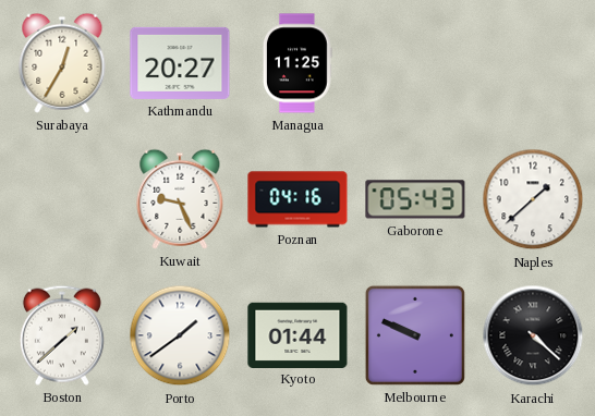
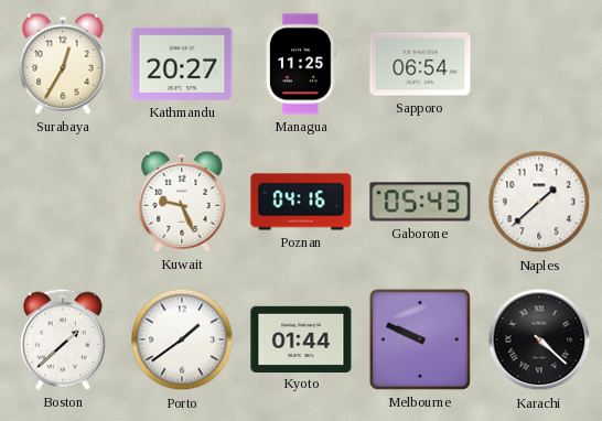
Sapporo: none -> 06:54 (420, 64)
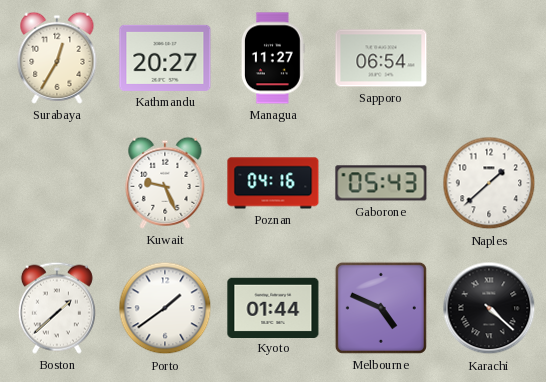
Managua: 11:25 -> 11:27 (273, 58)
Melbourne: 9:49 -> 4:49 (381, 308)
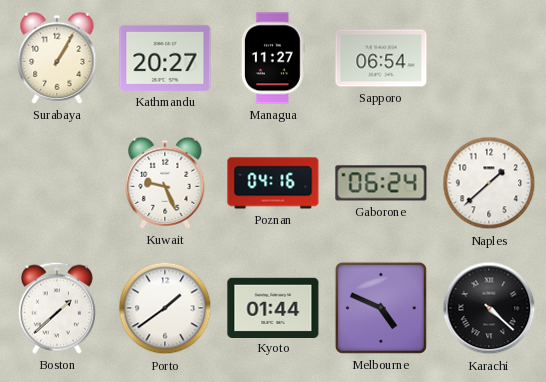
Surabaya: 12:35 -> 1:05 (57, 58)
Gaborone: 05:43 -> 06:24 (381, 183)
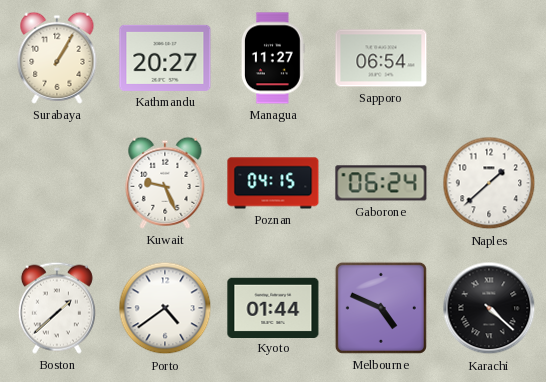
Poznan: 04:16 -> 04:15 (273, 183)
Porto: 1:39 -> 4:39 (165, 308)
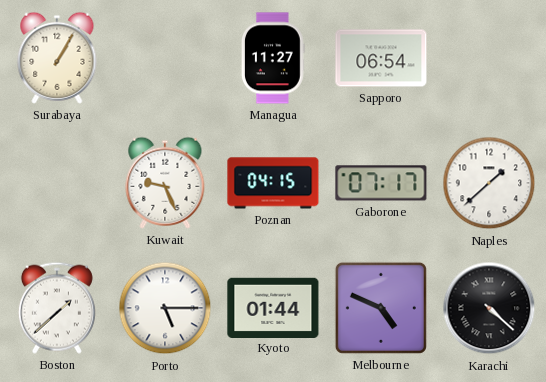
Kathmandu: 20:27 -> none (165, 58)
Gaborone: 06:24 -> 07:17 (381, 183)
Porto: 4:39 -> 5:15 (165, 308)
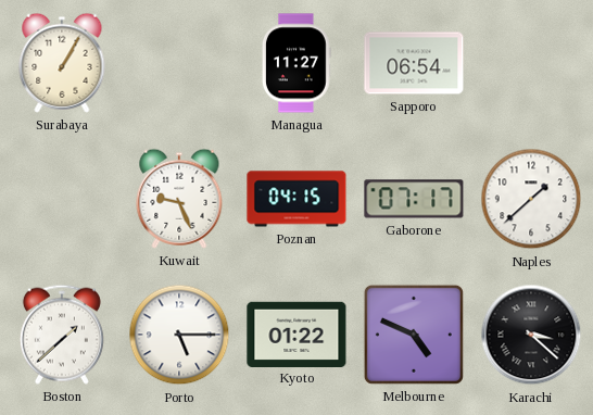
Kyoto: 01:44 -> 01:22 (296, 334)
Karachi: 4:22 -> 3:22 (531, 335)
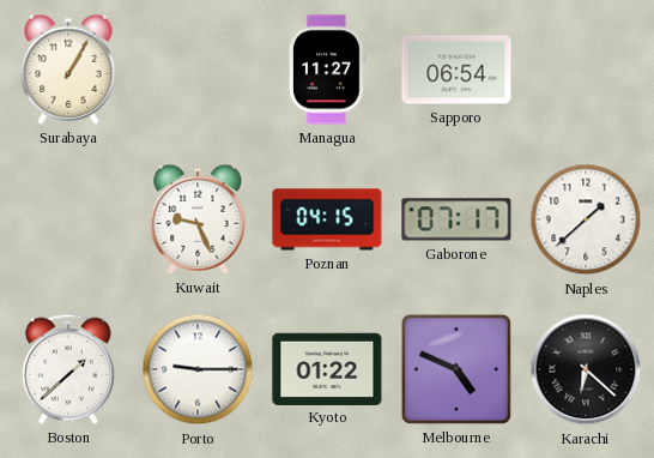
Porto: 5:15 -> 9:15 (198, 369)
Karachi: 3:22 -> 6:22 (586, 369)
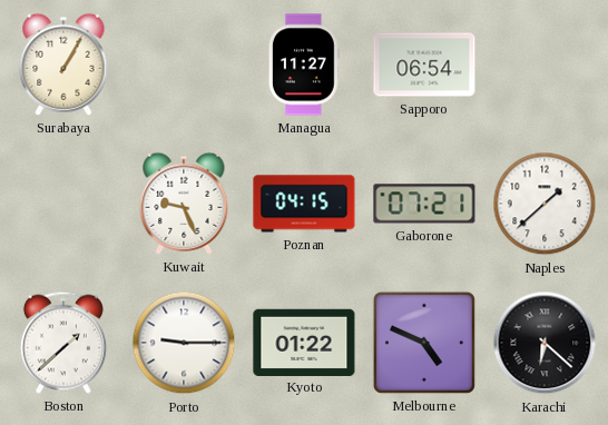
Gaborone: 07:17 -> 07:21 (424, 204)
